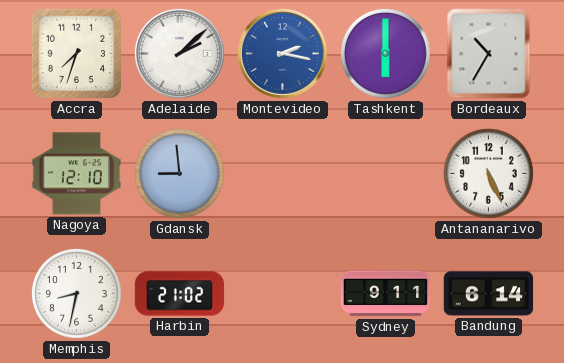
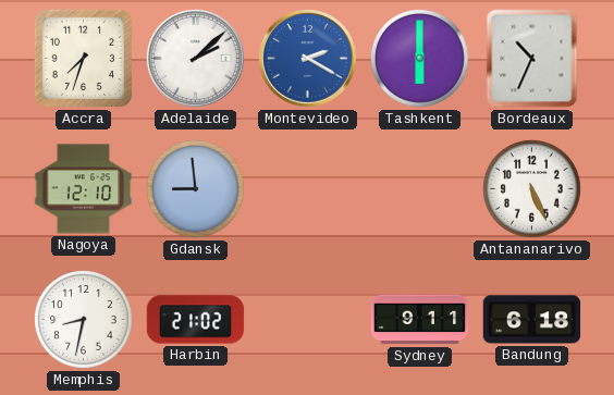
Montevideo: 2:17 -> 2:20 (307, 58)
Bordeaux: 10:35 -> 10:34 (532, 59)
Bandung: 6:14 -> 6:18 (532, 320)
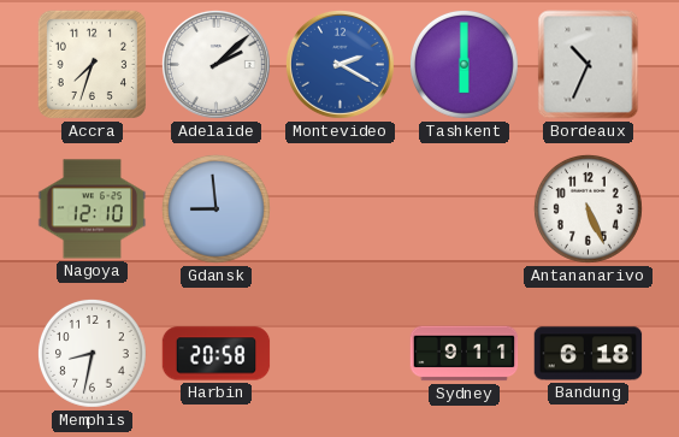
Harbin: 21:02 -> 20:58 (217, 354)
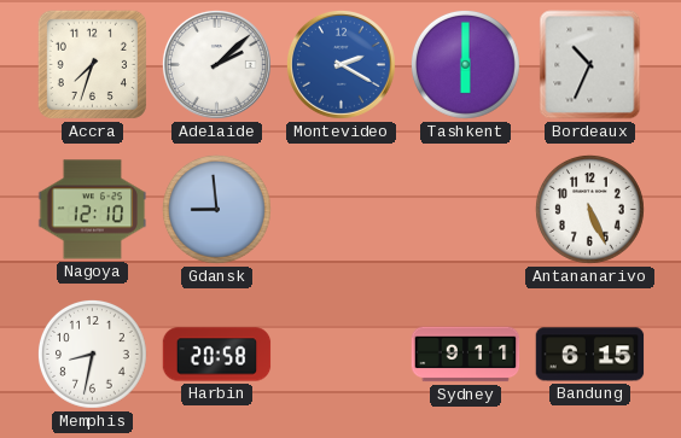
Bandung: 6:18 -> 6:15 (590, 355)
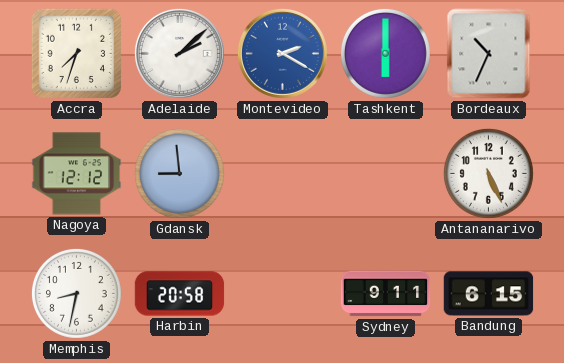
Nagoya: 12:10 -> 12:12 (77, 174)
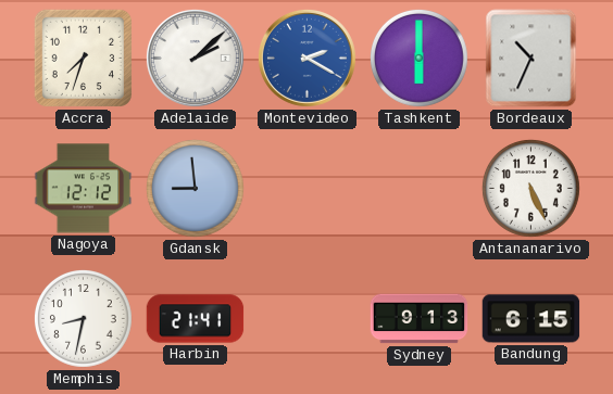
Harbin: 20:58 -> 21:41 (196, 319)
Sydney: 9:11 -> 9:13 (420, 319)
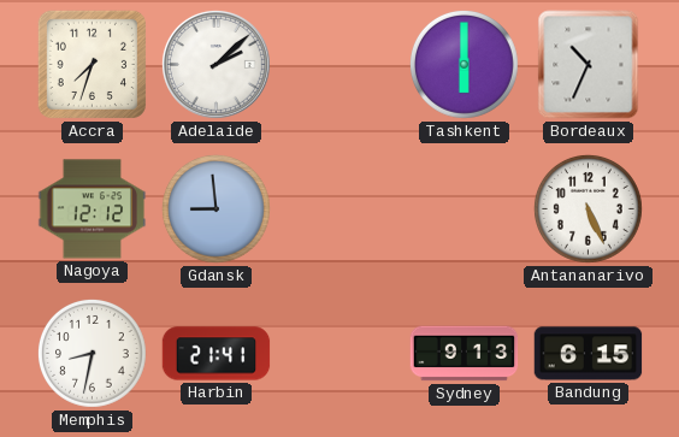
Montevideo: 2:20 -> none (306, 58)
